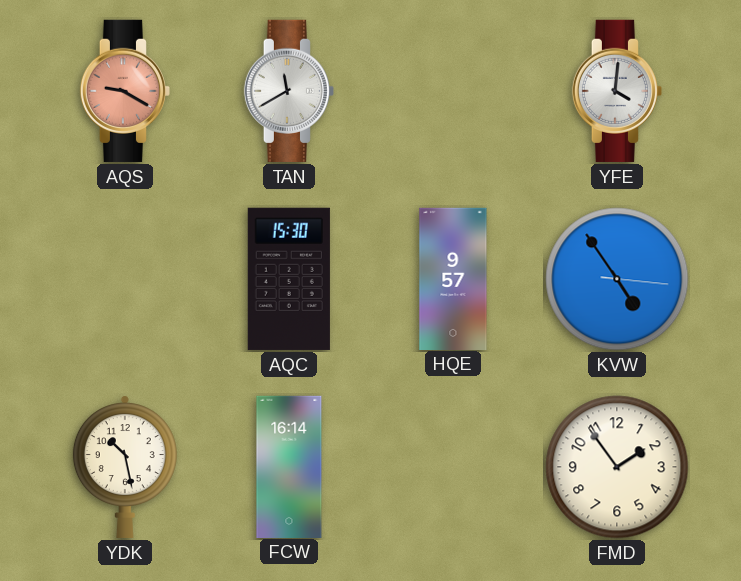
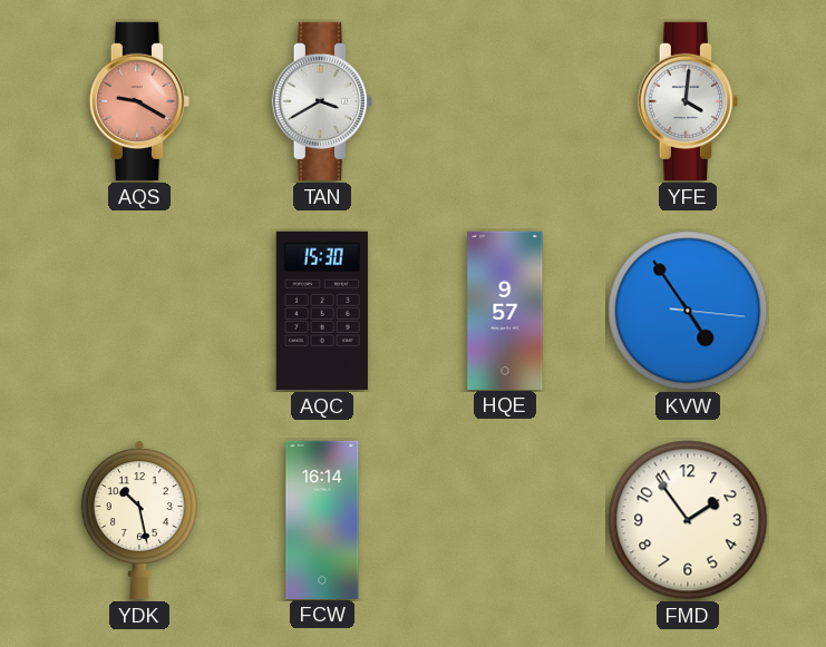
TAN: 11:40 -> 3:40 (321, 101)
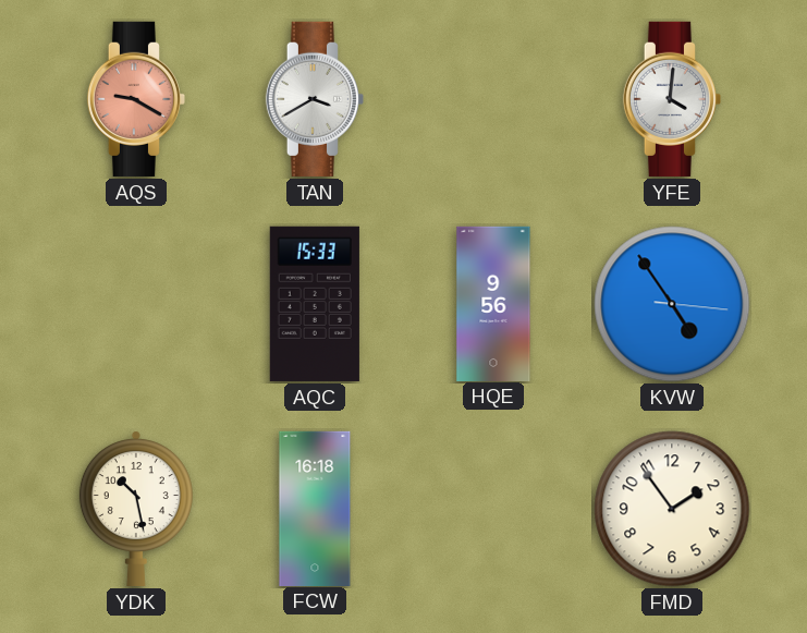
AQC: 15:30 -> 15:33 (315, 304)
HQE: 9:57 -> 9:56 (493, 303)
FCW: 16:14 -> 16:18 (315, 508)
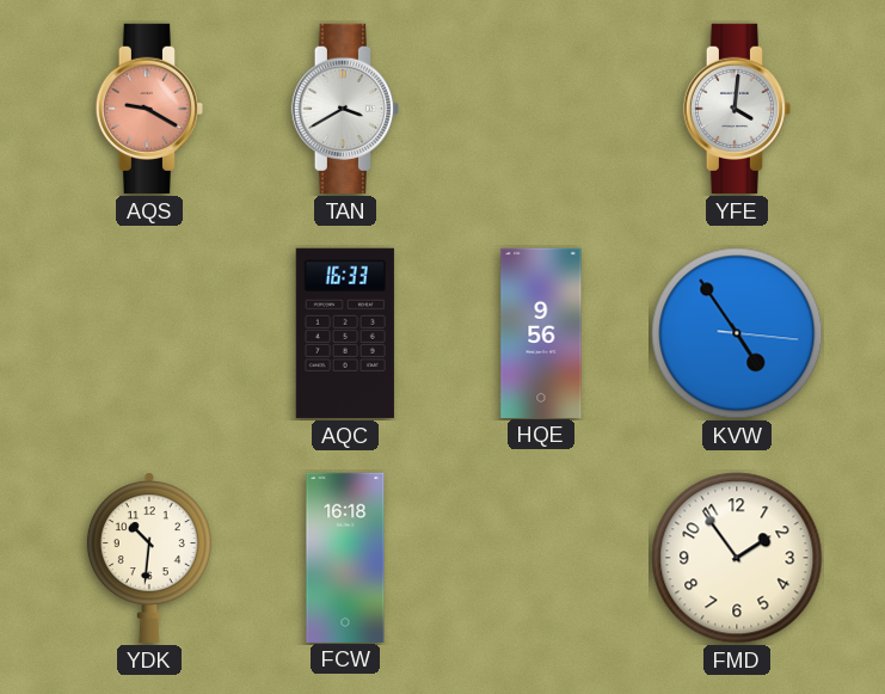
AQC: 15:33 -> 16:33 (345, 333)
YDK: 10:28 -> 10:31 (149, 558)
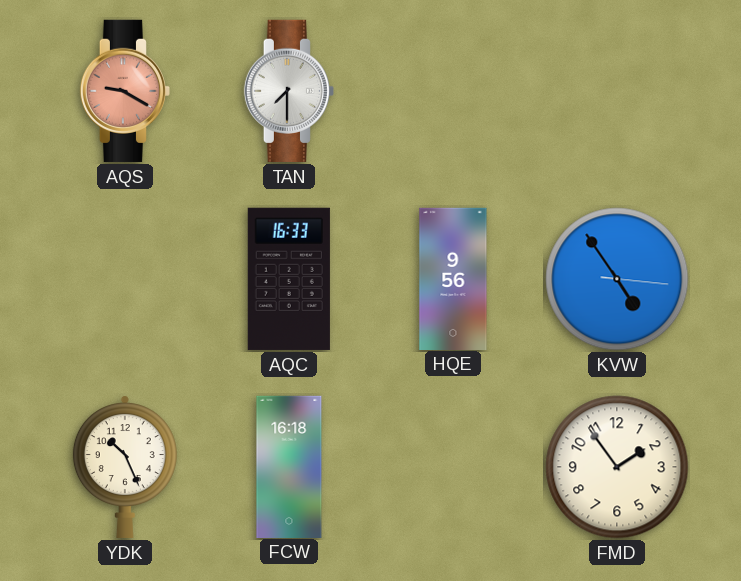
TAN: 3:40 -> 7:30 (288, 91)
YFE: 4:01 -> none (736, 109)
YDK: 10:31 -> 10:26 (125, 467)
